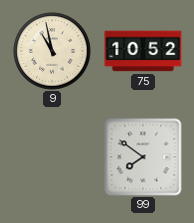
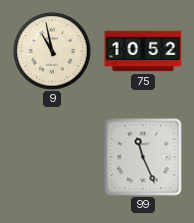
99: 7:51 -> 11:26 (143, 157)
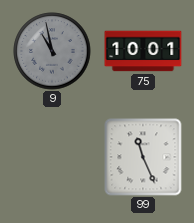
9 dial: cream -> grey (52, 51)
75: 10:52 -> 10:01 (143, 51)
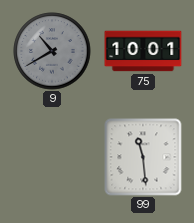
9: 10:58 -> 10:40 (52, 51)
99: 11:26 -> 11:29 (143, 157)
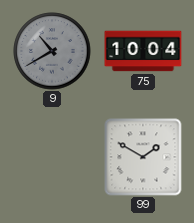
75: 10:01 -> 10:04 (143, 51)
99: 11:29 -> 1:50 (143, 157)
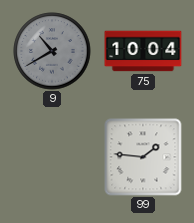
99: 1:50 -> 1:46 (143, 157)
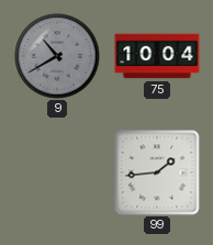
99: 1:46 -> 1:44 (157, 172)
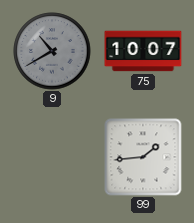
75: 10:04 -> 10:07 (143, 51)
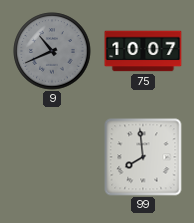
9: 10:40 -> 10:41 (52, 51)
99: 1:44 -> 7:59 (143, 157)
